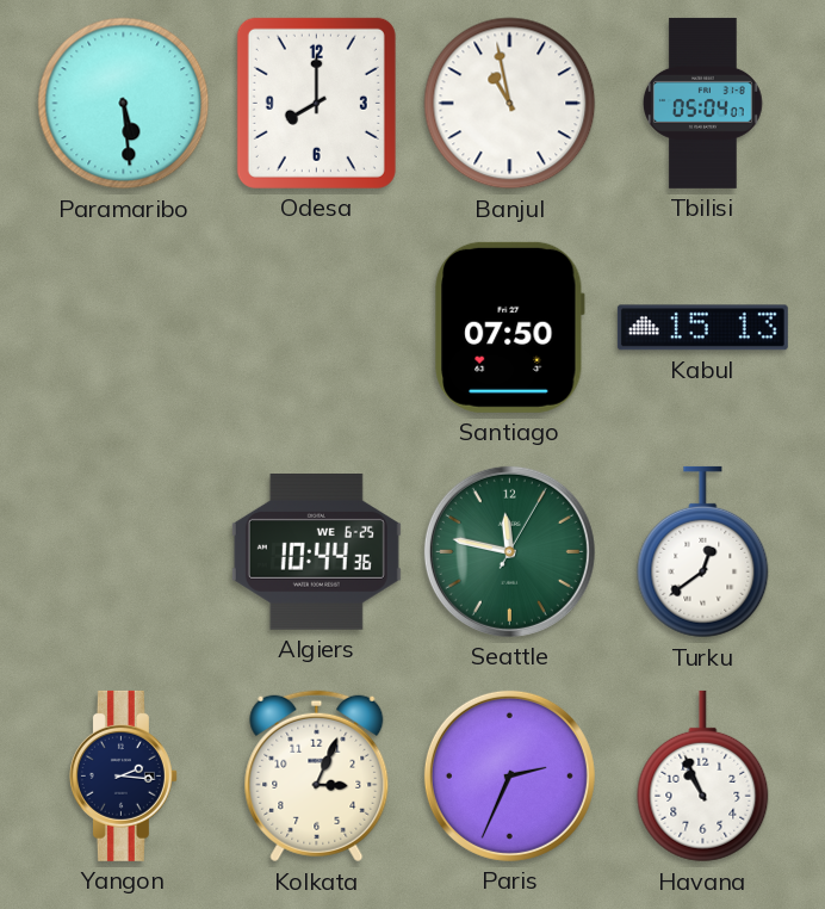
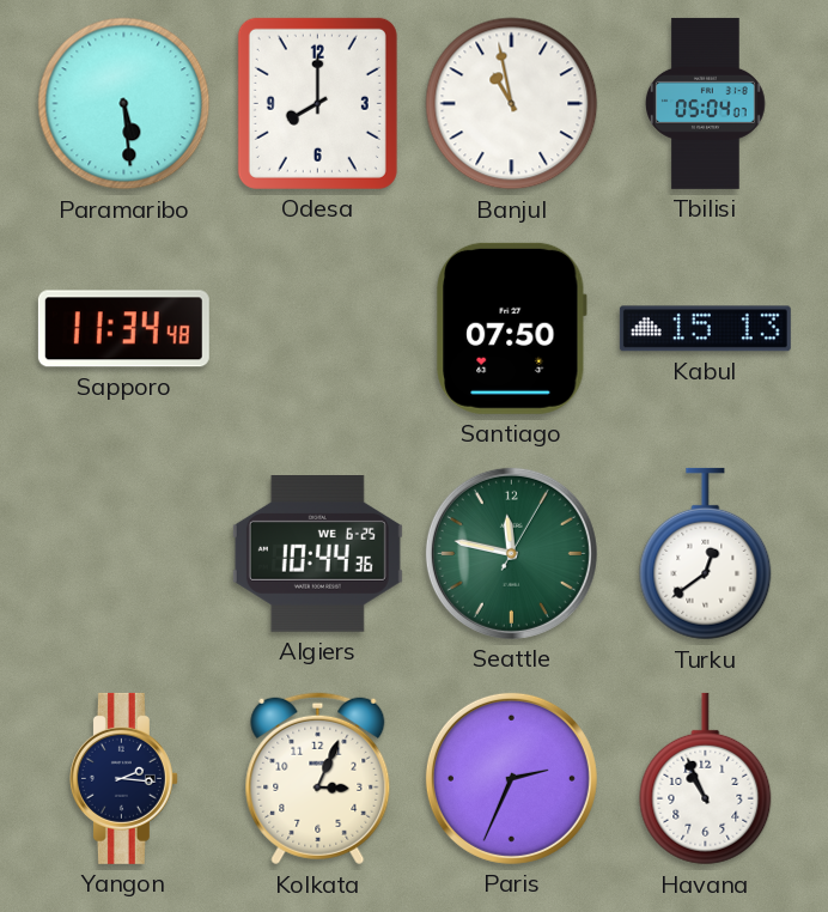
Sapporo: none -> 11:34 (123, 329)
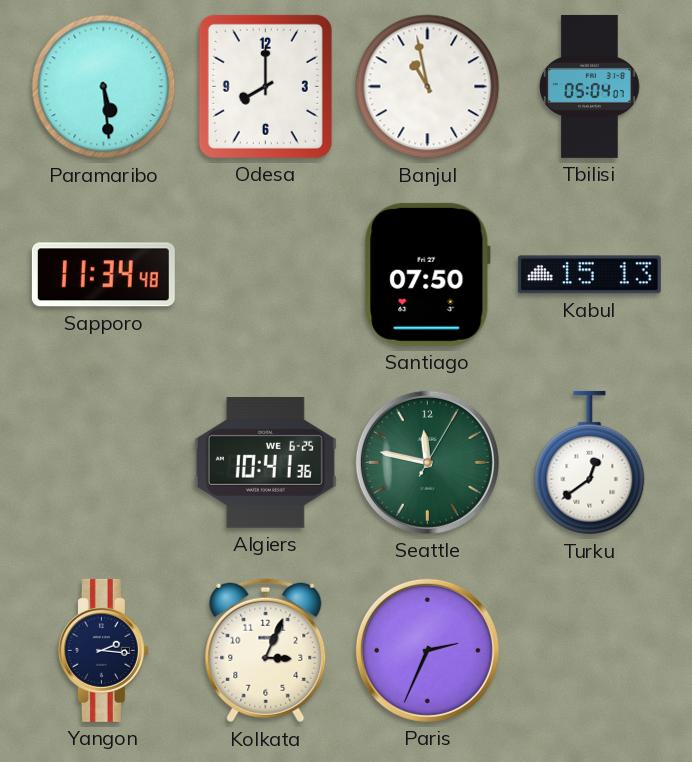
Algiers: 10:44 -> 10:41 (265, 463)
Havana: 10:56 -> none (706, 779)
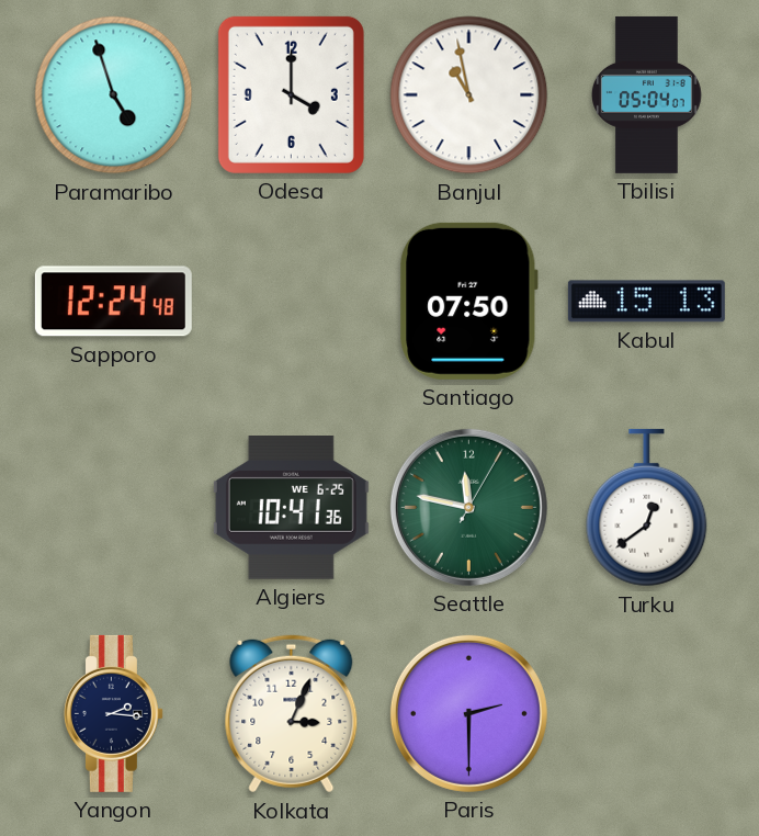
Paramaribo: 5:29 -> 4:57 (114, 95)
Odesa: 8:00 -> 4:00 (291, 94)
Sapporo: 11:34 -> 12:24 (113, 302)
Paris: 2:34 -> 2:30 (468, 713)
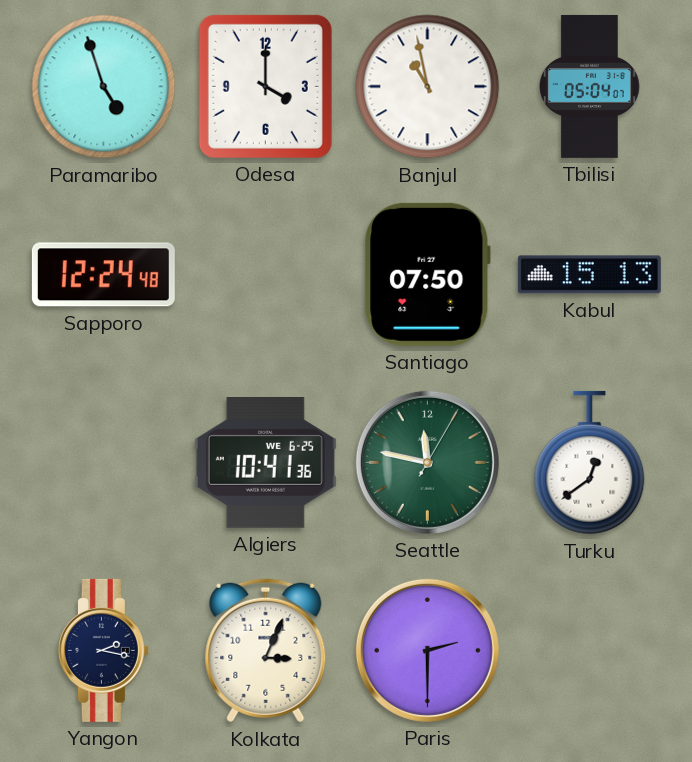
Yangon: 2:16 -> 2:17 (103, 650)
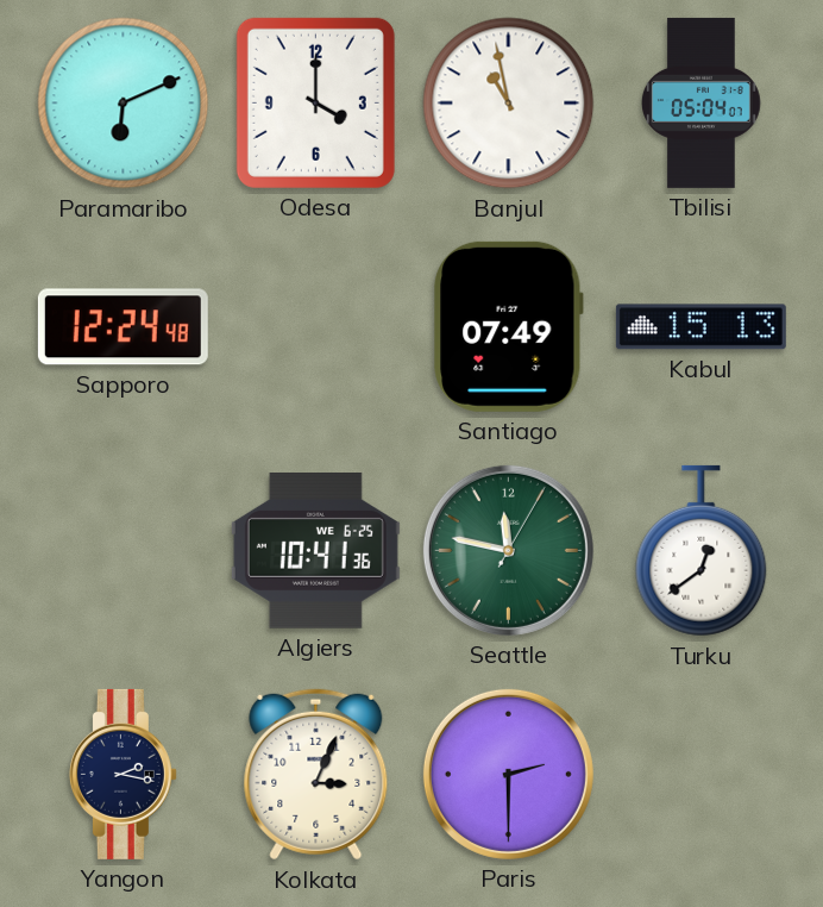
Paramaribo: 4:57 -> 6:11 (124, 104)
Santiago: 07:50 -> 07:49 (509, 326)
